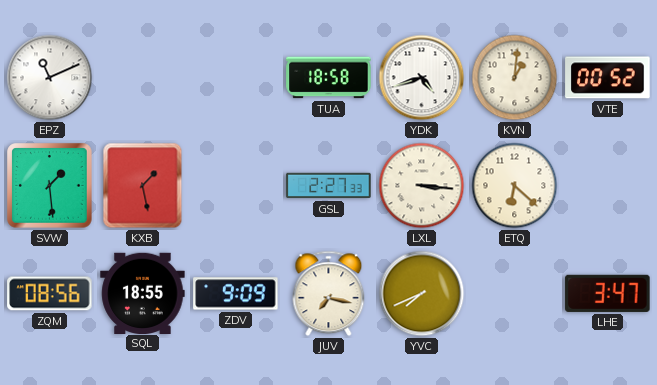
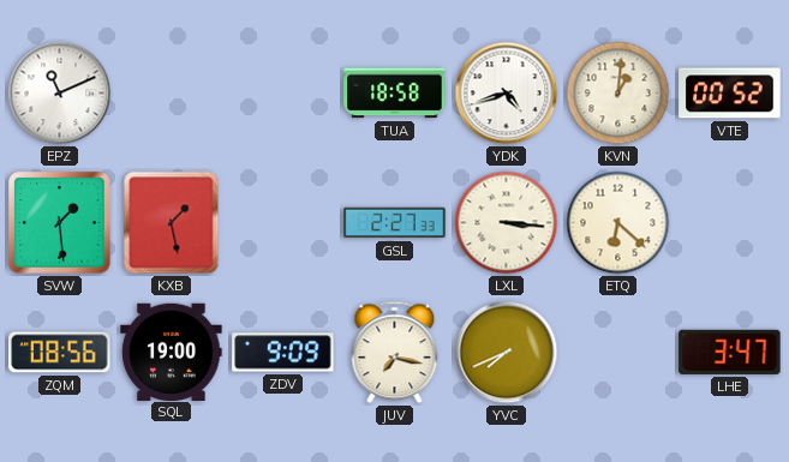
SQL: 18:55 -> 19:00 (172, 352)
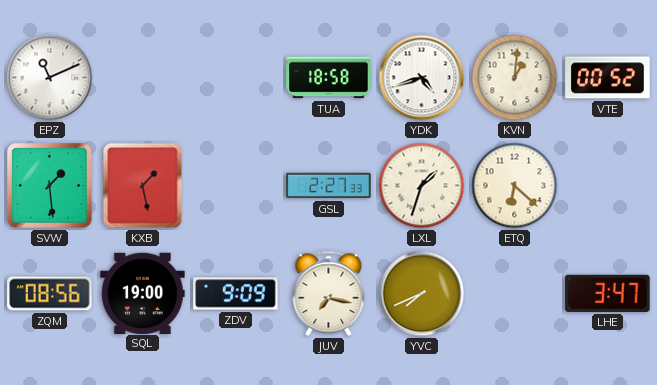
LXL: 3:16 -> 1:33 (422, 186)
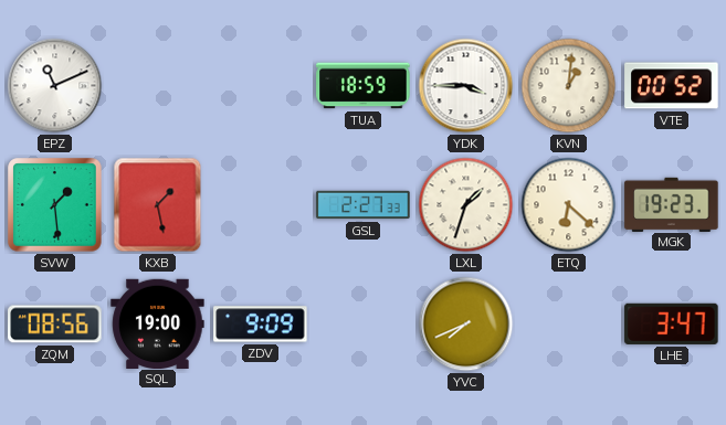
TUA: 18:58 -> 18:59 (364, 86)
YDK: 4:42 -> 3:45 (466, 86)
MGK: none -> 19:23 (672, 204)
JUV: 7:17 -> none (329, 294)
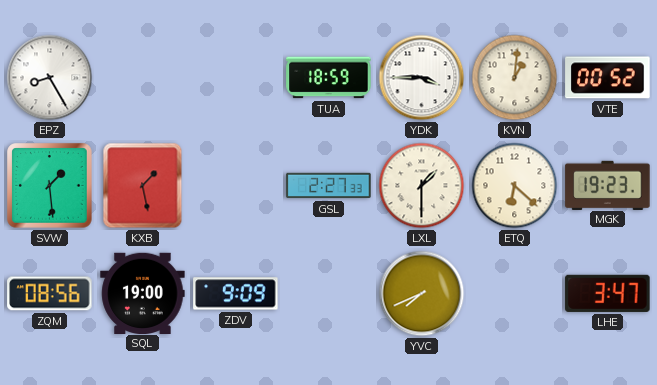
EPZ: 11:11 -> 8:25 (50, 78)
LXL: 1:33 -> 1:30 (422, 186)
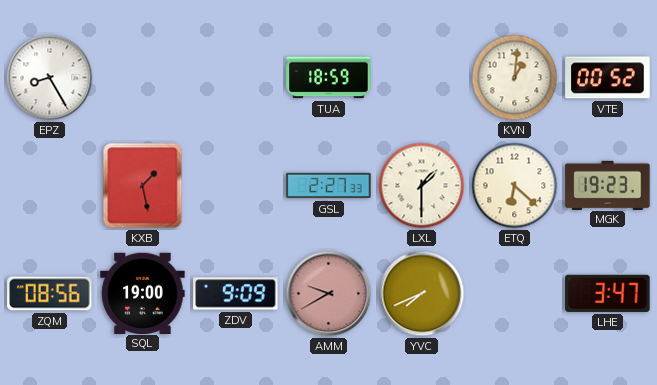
YDK: 3:45 -> none (422, 78)
SVW: 1:29 -> none (50, 186)
AMM: none -> 9:40 (329, 294)
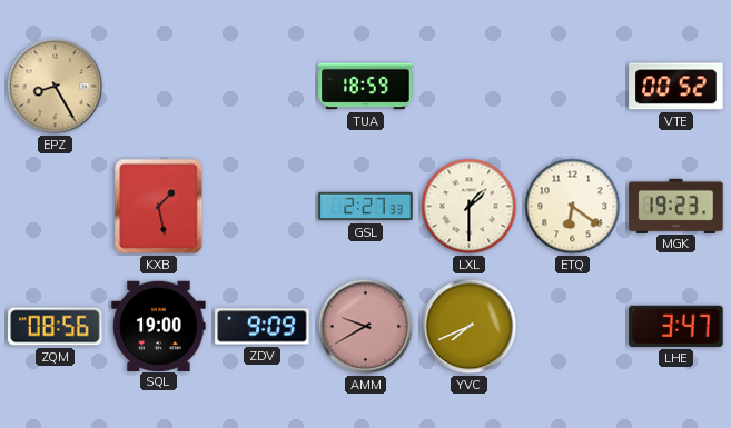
EPZ dial: white -> champagne (56, 87)
KVN: 1:01 -> none (515, 78)
ETQ: 6:22 -> 6:21 (573, 207)
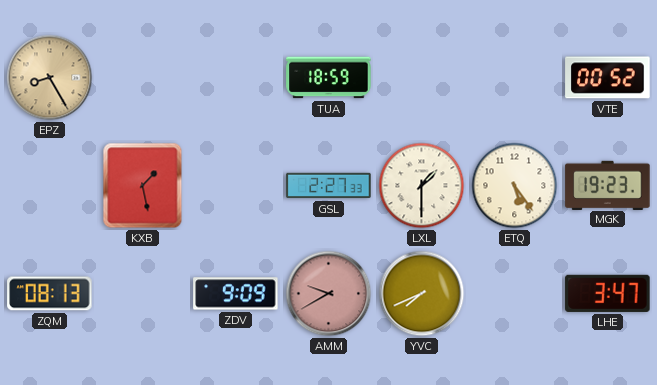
ETQ: 6:21 -> 5:24 (515, 186)
ZQM: 08:56 -> 08:13 (50, 294)
SQL: 19:00 -> none (159, 326)
